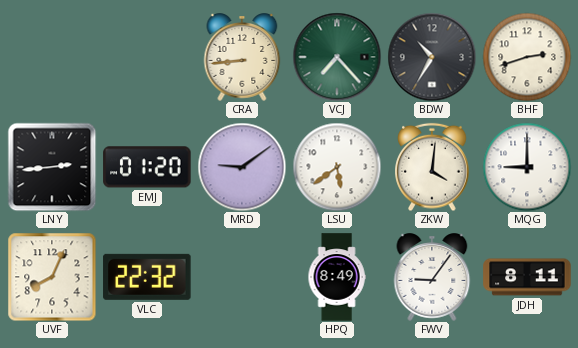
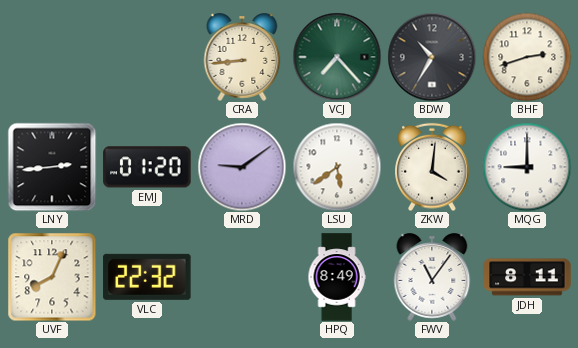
FWV: 9:06 -> 11:06 (432, 277)
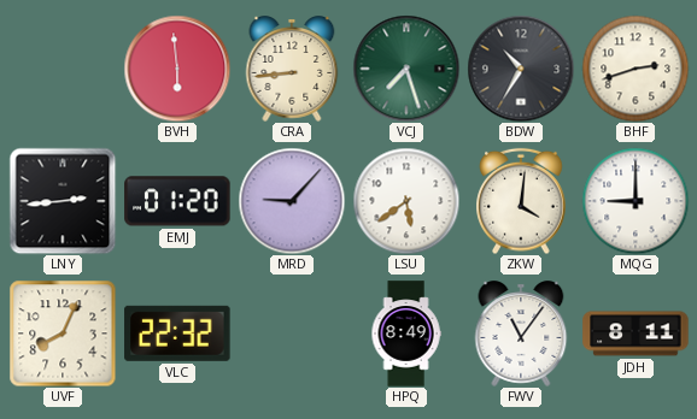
BVH: none -> 5:59 (177, 69)
VCJ: 7:23 -> 7:27 (406, 69)
MRD: 9:09 -> 9:07 (292, 201)
